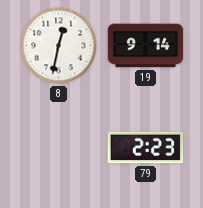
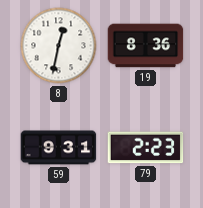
19: 9:14 -> 8:36 (146, 46)
59: none -> 9:31 (59, 148)
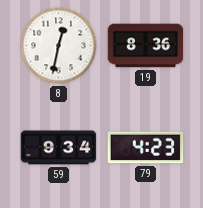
59: 9:31 -> 9:34 (59, 148)
79: 2:23 -> 4:23 (146, 148)
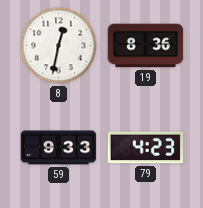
59: 9:34 -> 9:33 (59, 148)
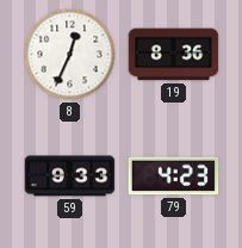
8: 12:32 -> 12:34 (70, 55)
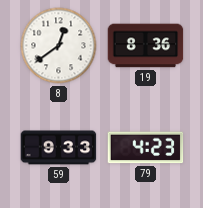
8: 12:34 -> 12:39 (59, 46)
